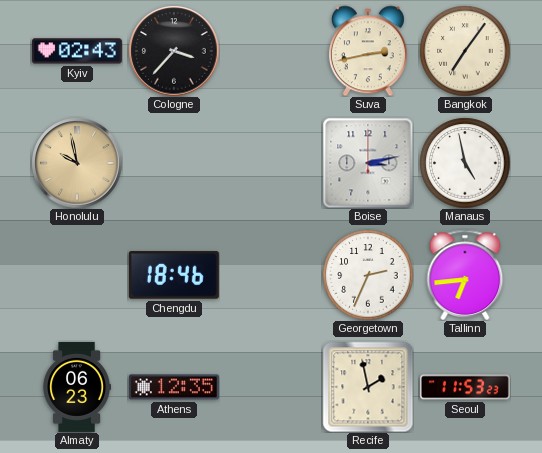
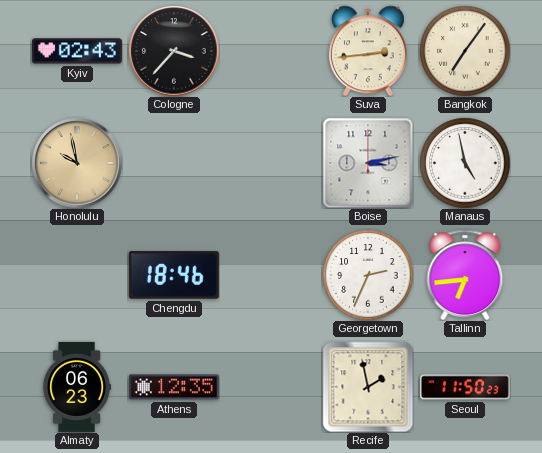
Suva: 2:43 -> 2:44 (368, 51)
Seoul: 11:53 -> 11:50 (465, 387)
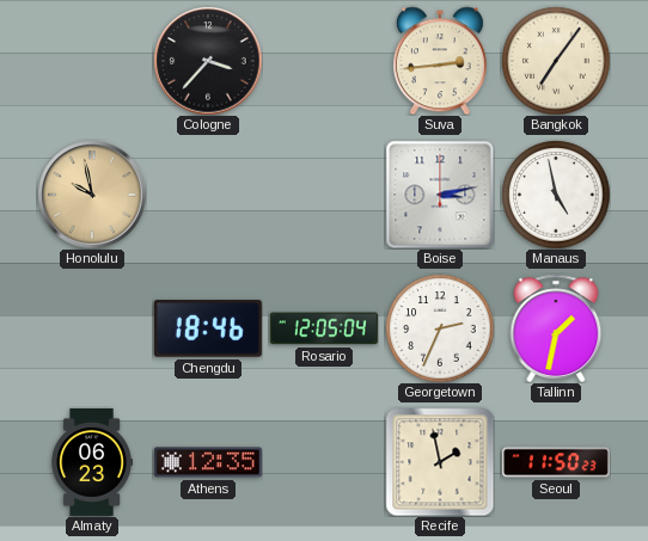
Kyiv: 02:43 -> none (77, 51)
Rosario: none -> 12:05 (324, 328)
Tallinn: 6:44 -> 1:32 (556, 328)
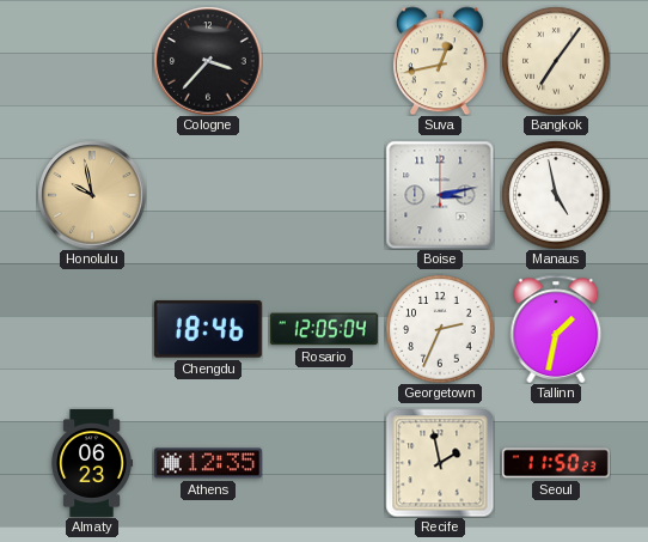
Suva: 2:44 -> 12:43 (440, 61)
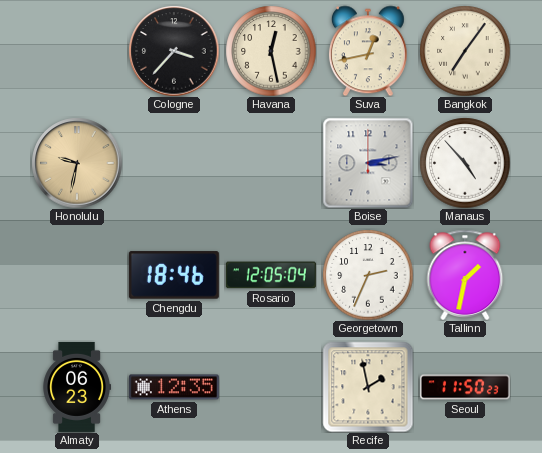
Havana: none -> 12:28 (271, 51)
Honolulu: 9:58 -> 9:32 (77, 163)
Manaus: 4:58 -> 4:53 (465, 163)
